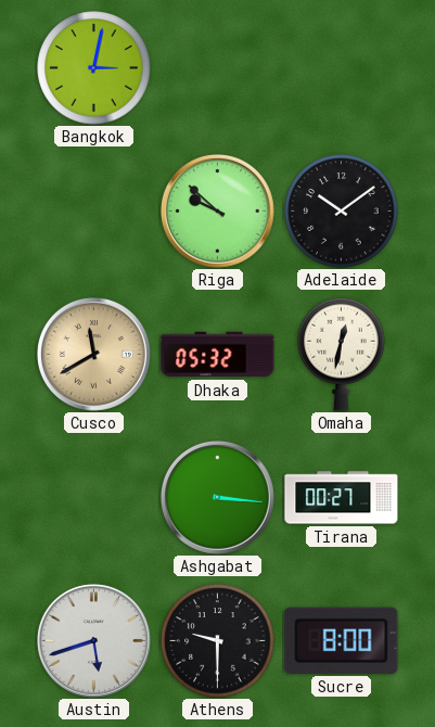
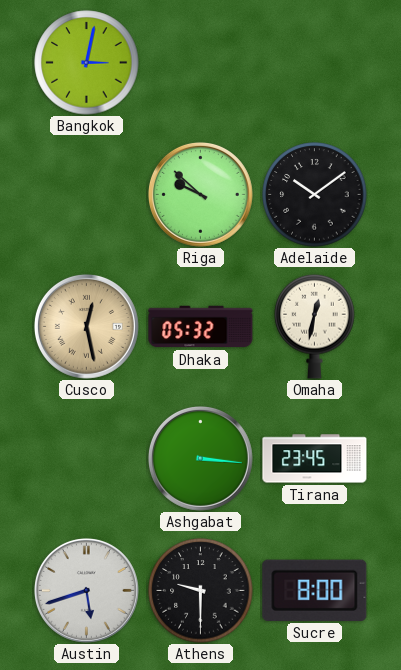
Cusco: 11:40 -> 12:28 (86, 326)
Tirana: 00:27 -> 23:45 (315, 459)
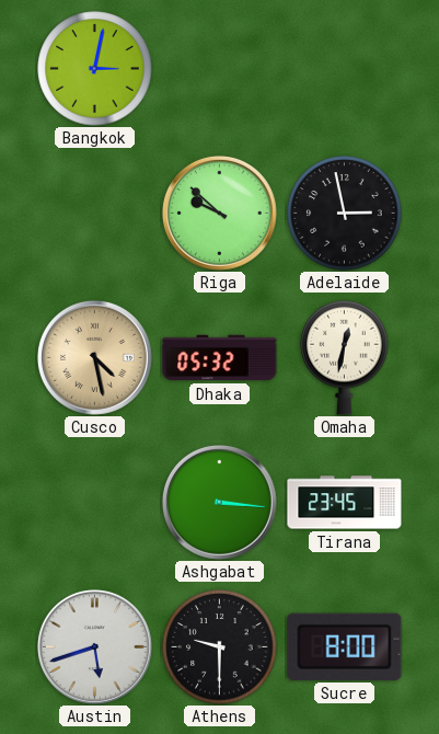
Adelaide: 10:09 -> 2:58 (345, 214)
Cusco: 12:28 -> 4:28 (94, 357)
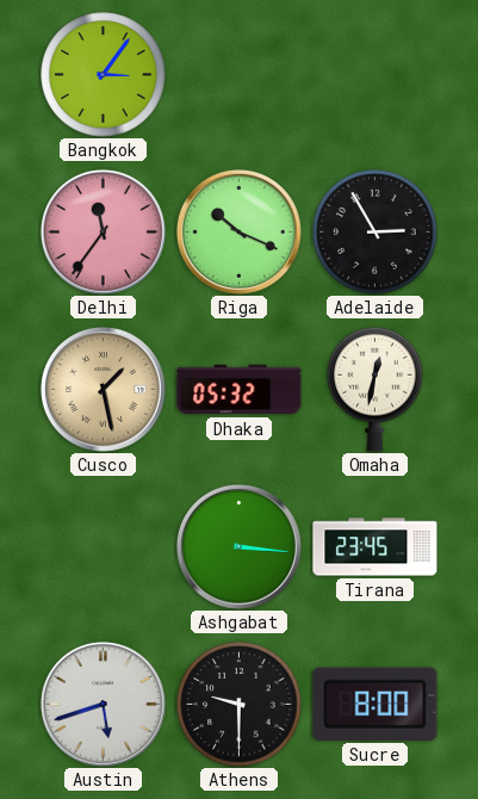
Bangkok: 3:02 -> 3:06 (104, 75)
Delhi: none -> 11:36 (103, 231)
Riga: 9:52 -> 10:19 (238, 231)
Adelaide: 2:58 -> 2:55 (375, 233)
Cusco: 4:28 -> 1:28 (103, 389)
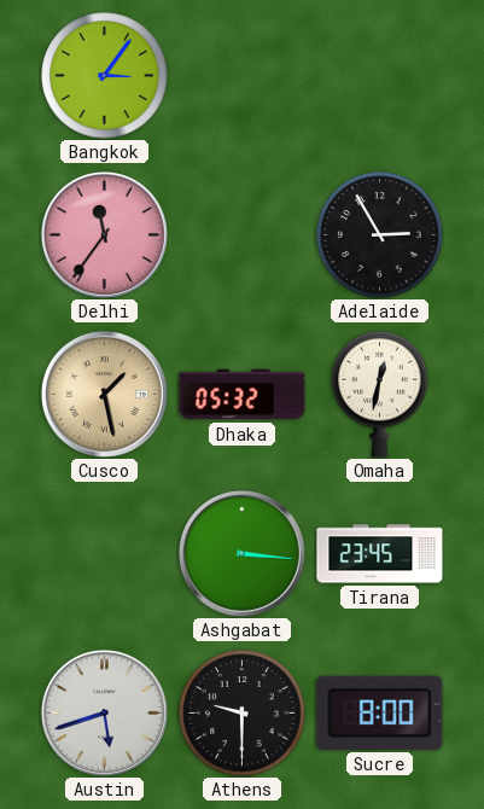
Riga: 10:19 -> none (238, 231)
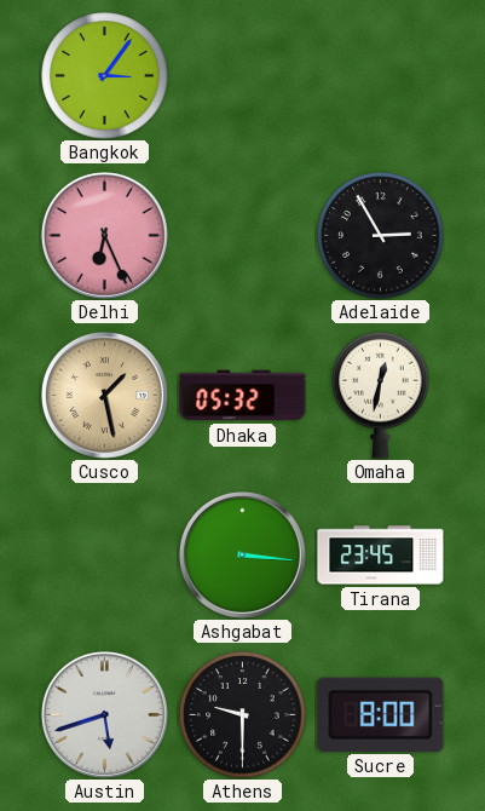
Delhi: 11:36 -> 6:26 (104, 235)
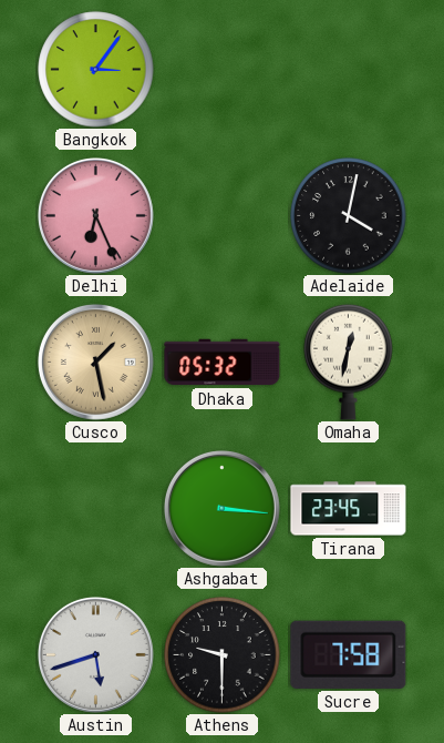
Adelaide: 2:55 -> 4:02 (349, 216)
Sucre: 8:00 -> 7:58 (349, 654)
